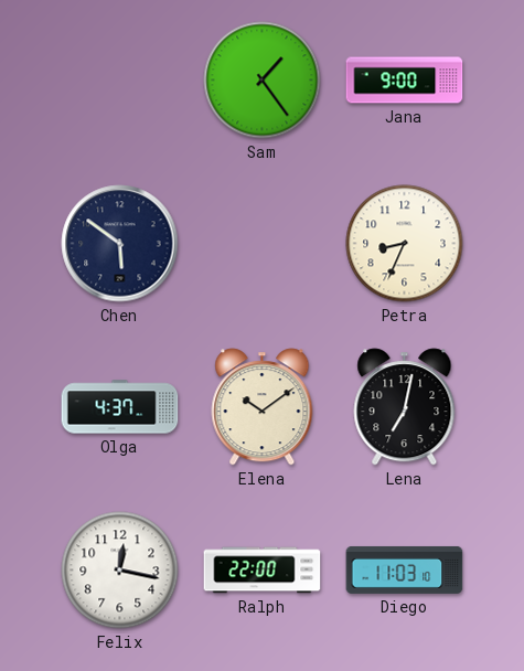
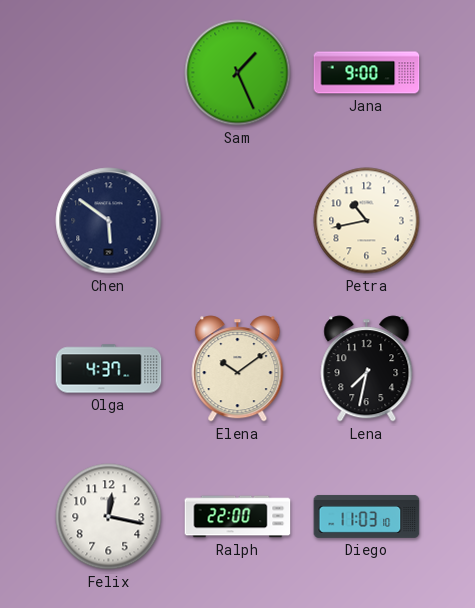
Sam: 1:24 -> 1:26 (238, 73)
Petra: 8:34 -> 10:43 (367, 221)
Lena: 7:02 -> 7:32 (367, 369)
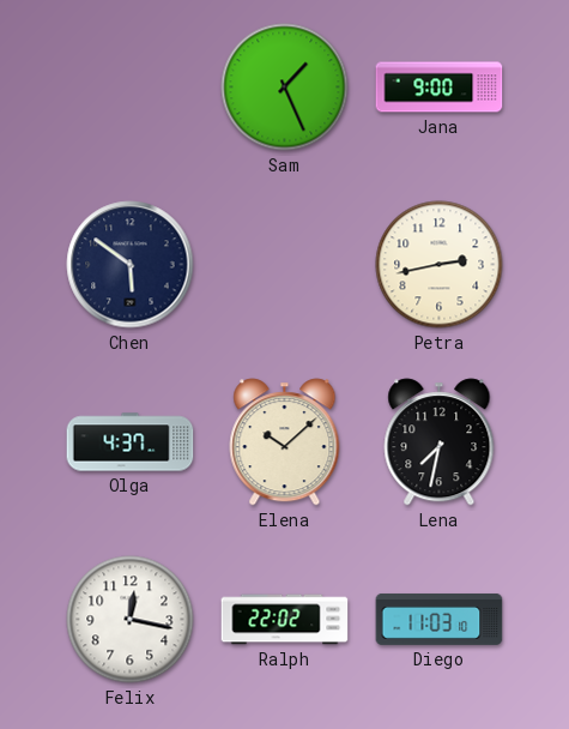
Petra: 10:43 -> 2:43 (440, 265)
Elena: 10:09 -> 10:08 (285, 442)
Ralph: 22:00 -> 22:02 (285, 620)
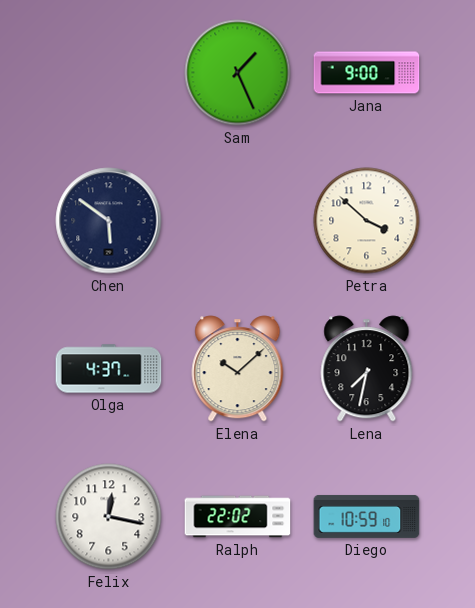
Petra: 2:43 -> 3:52 (367, 221)
Diego: 11:03 -> 10:59 (367, 516)
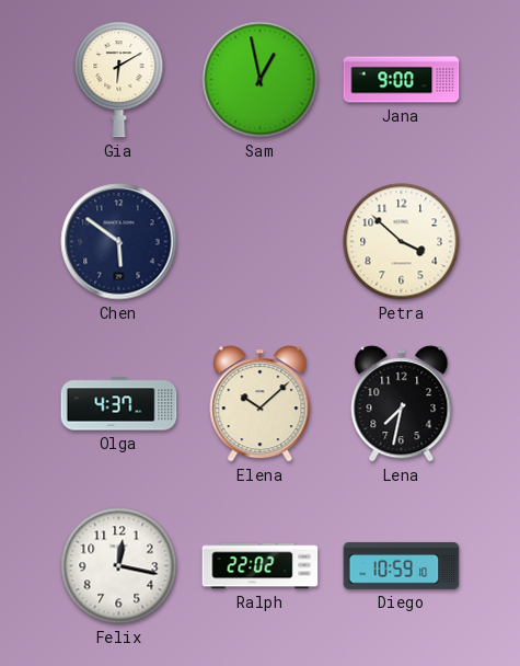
Gia: none -> 6:10 (119, 80)
Sam: 1:26 -> 12:58 (261, 80)
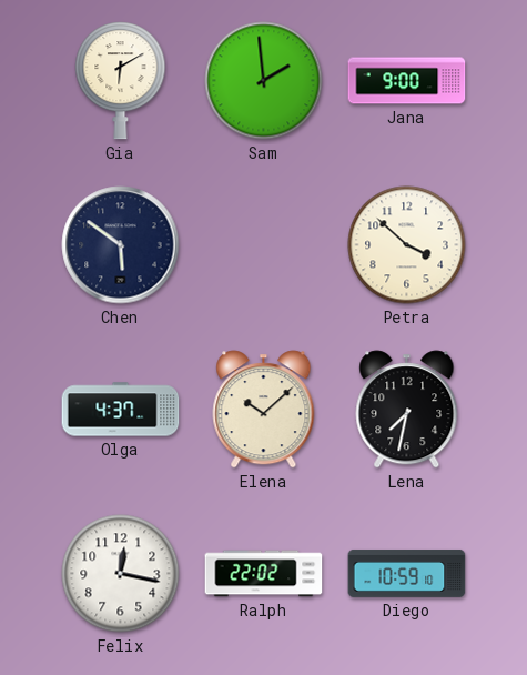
Sam: 12:58 -> 1:59 (264, 81)
